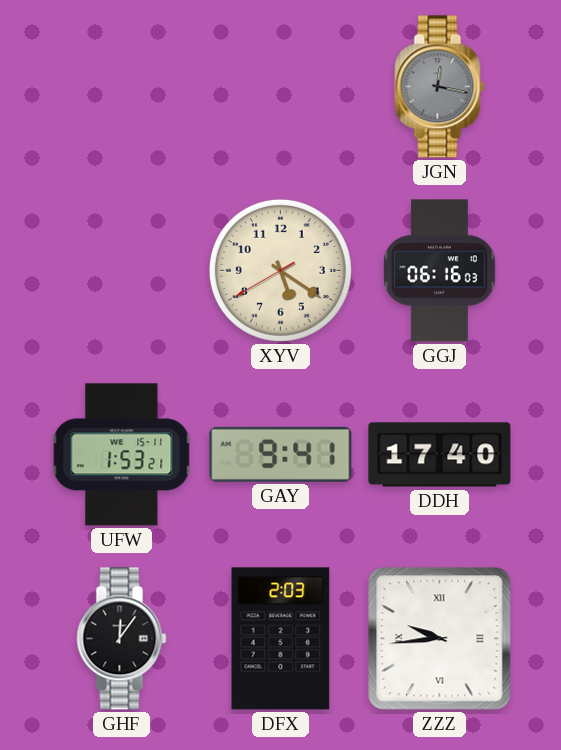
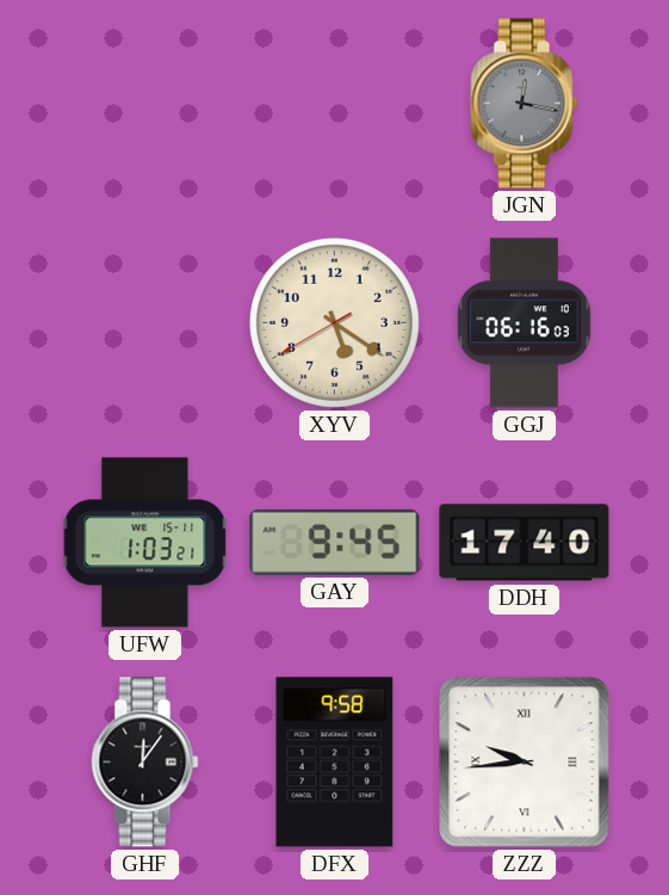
UFW: 1:53 -> 1:03 (145, 543)
GAY: 9:41 -> 9:45 (335, 542)
DFX: 2:03 -> 9:58 (335, 763)
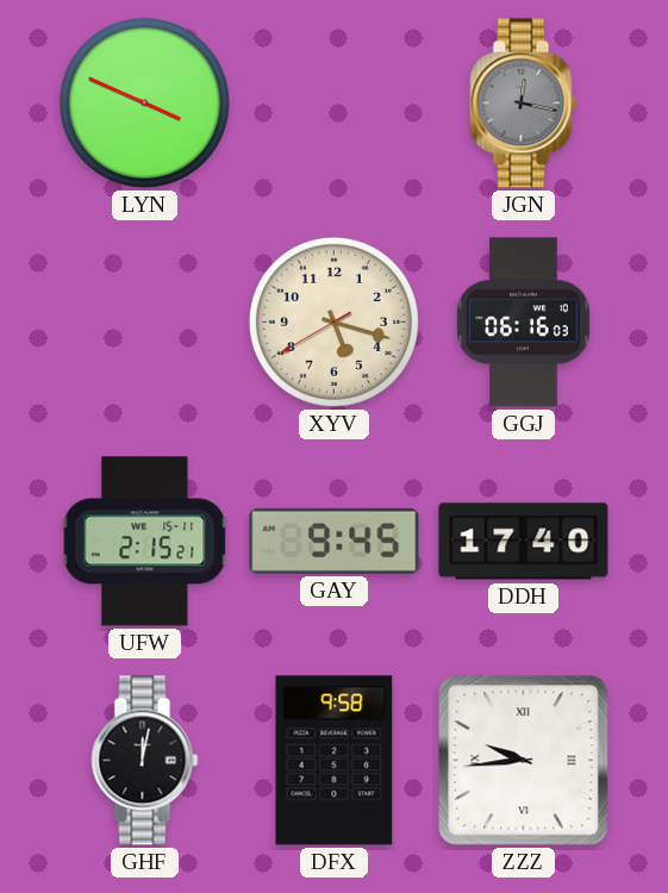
LYN: none -> 3:49 (144, 102)
XYV: 5:20 -> 5:17 (333, 321)
UFW: 1:03 -> 2:15 (145, 542)
GHF: 12:06 -> 12:02 (145, 761)
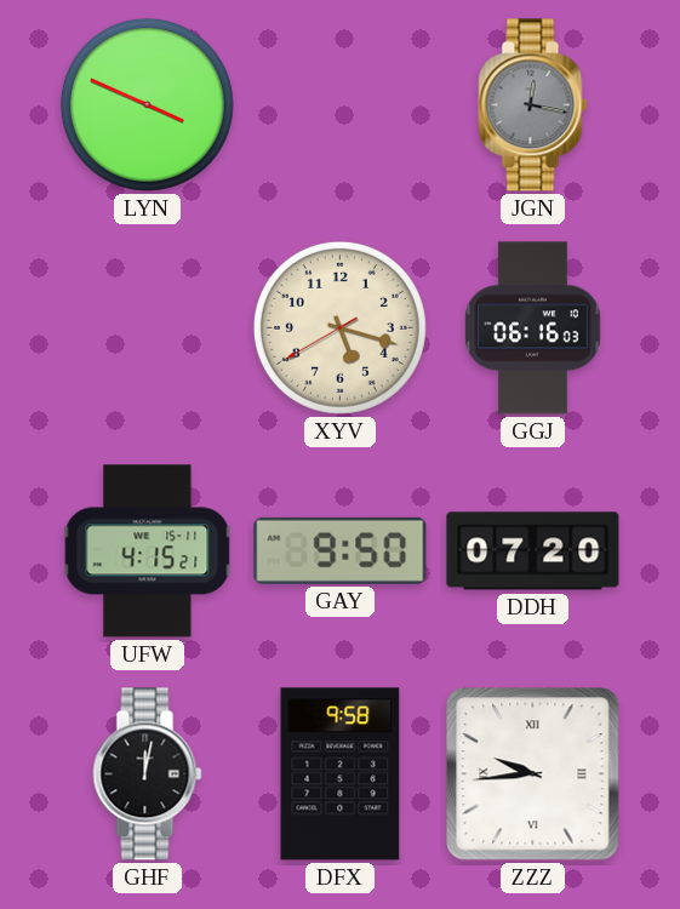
UFW: 2:15 -> 4:15 (148, 551)
GAY: 9:45 -> 9:50 (341, 550)
DDH: 17:40 -> 07:20 (533, 551)
